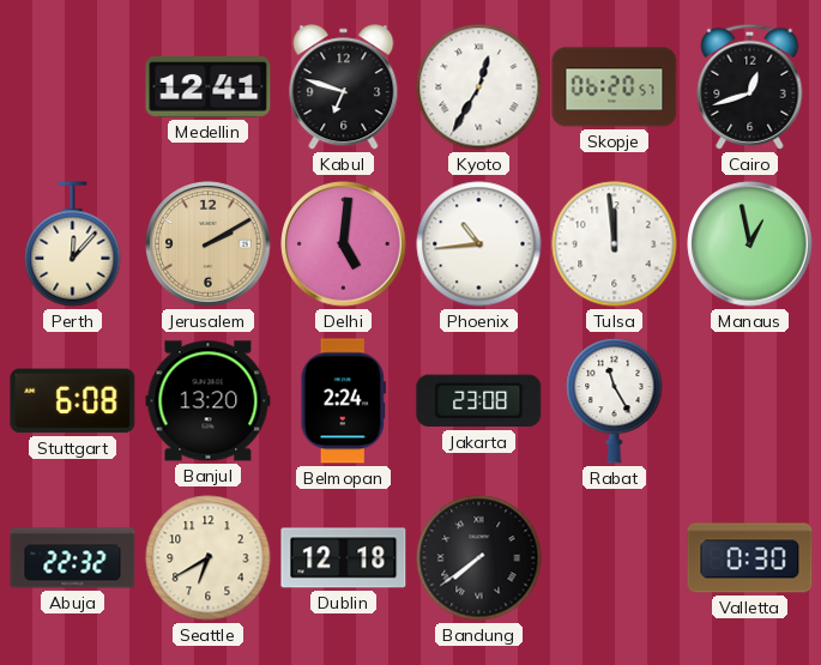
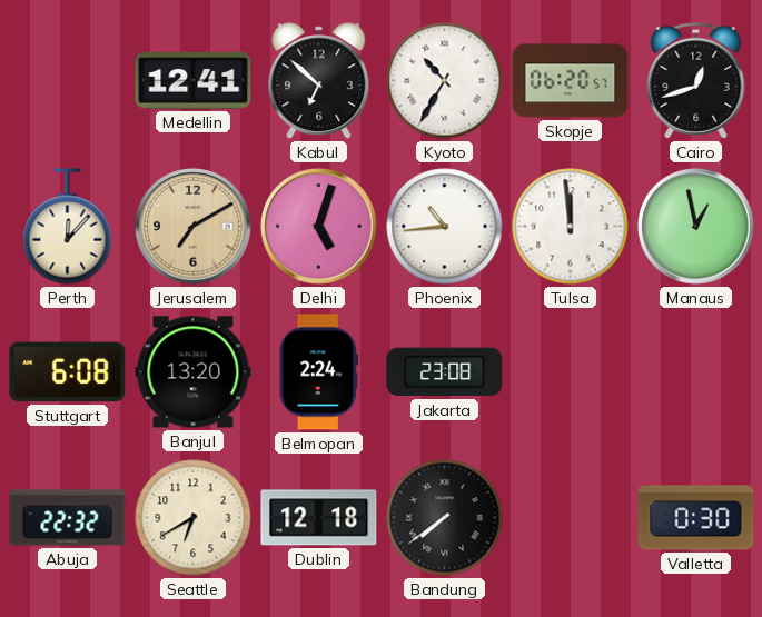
Kabul: 6:48 -> 6:52 (319, 81)
Kyoto: 12:35 -> 10:35 (445, 81)
Jerusalem: 2:10 -> 7:10 (194, 227)
Delhi: 5:01 -> 5:03 (319, 227)
Rabat: 11:25 -> none (615, 401)
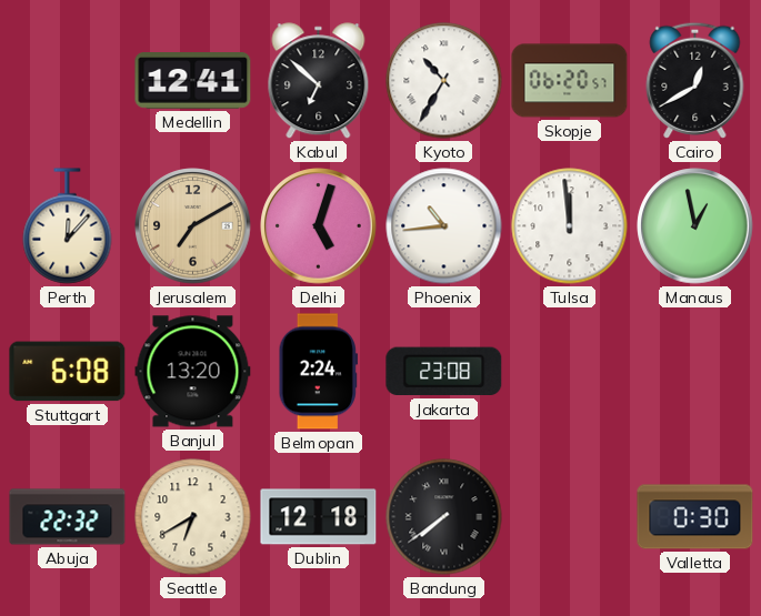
Cairo: 12:42 -> 12:40 (695, 80)
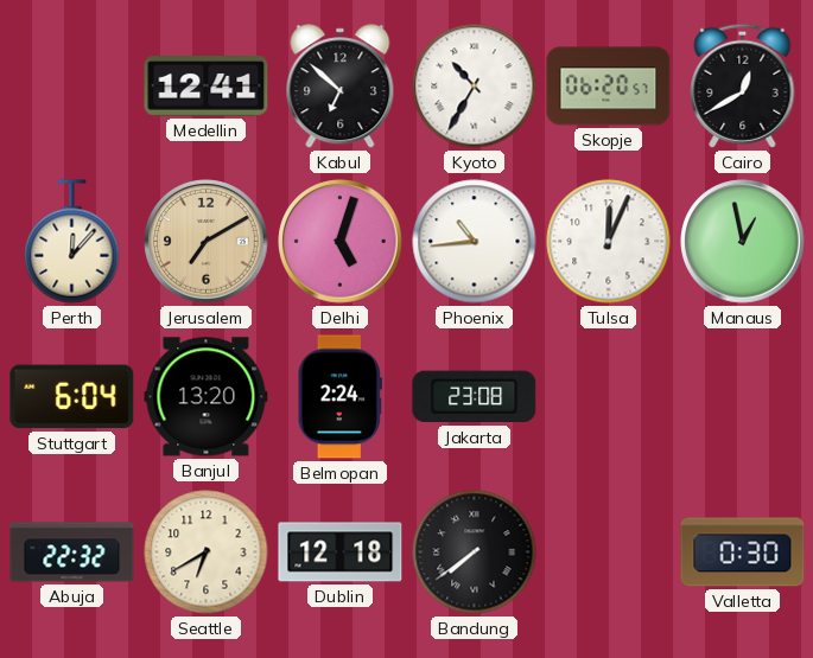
Tulsa: 11:59 -> 12:04 (609, 242)
Stuttgart: 6:08 -> 6:04 (72, 397)
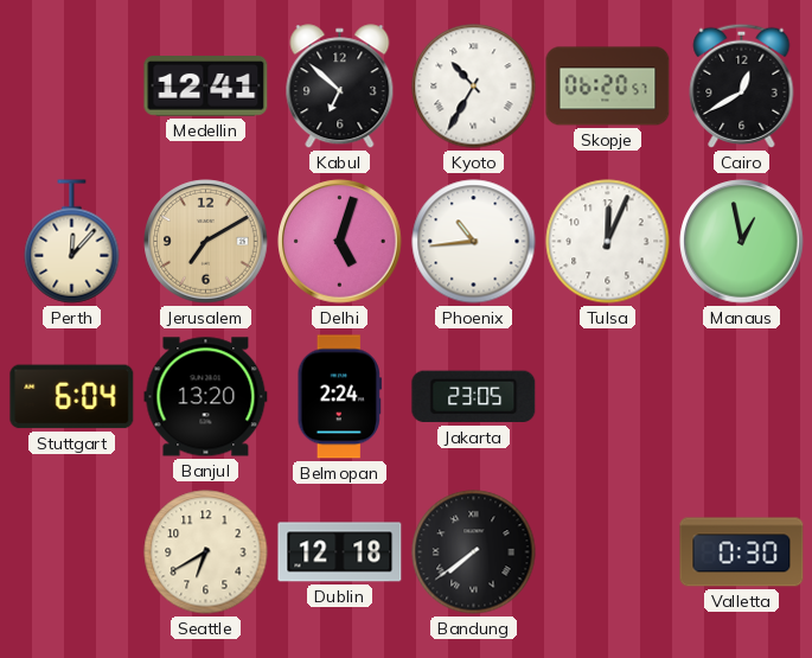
Jakarta: 23:08 -> 23:05 (474, 397)
Abuja: 22:32 -> none (72, 552)
